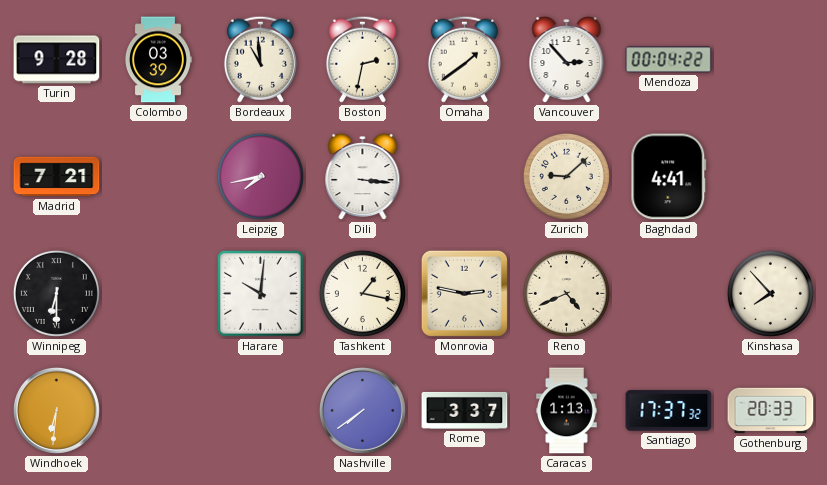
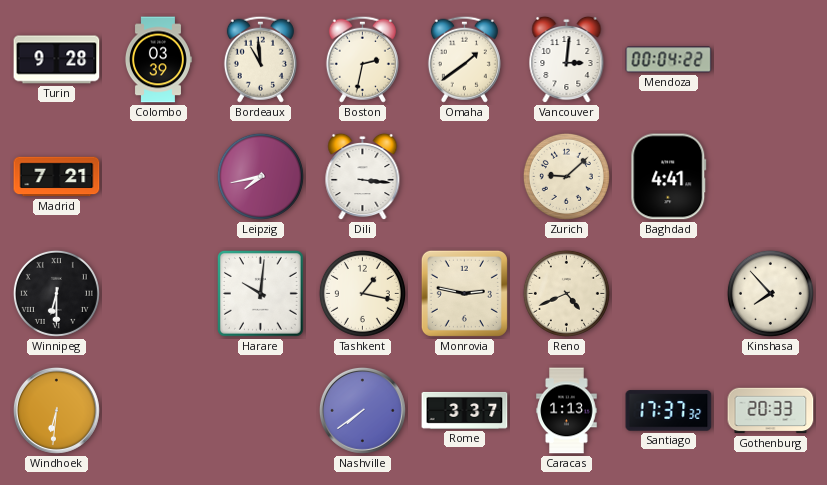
Vancouver: 2:53 -> 3:01 (567, 60)
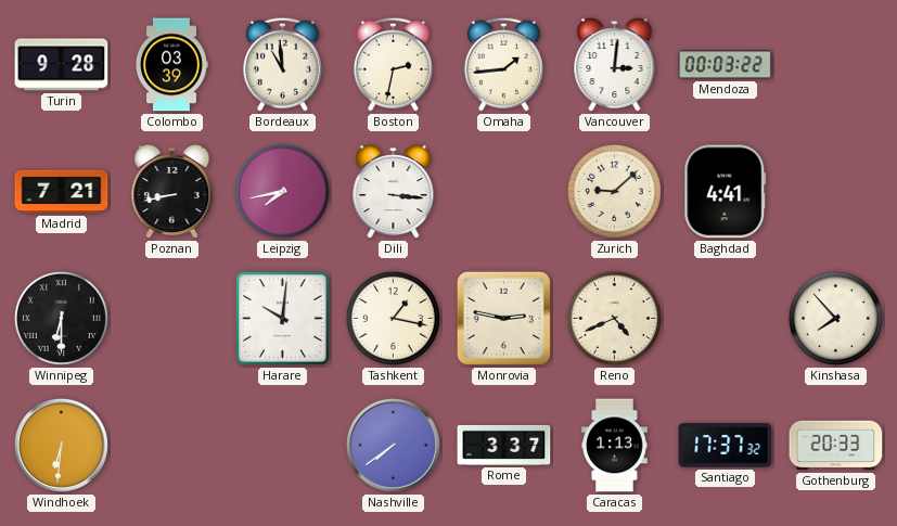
Omaha: 1:39 -> 1:44 (503, 64)
Mendoza: 00:04 -> 00:03 (726, 65)
Poznan: none -> 8:43 (172, 192)
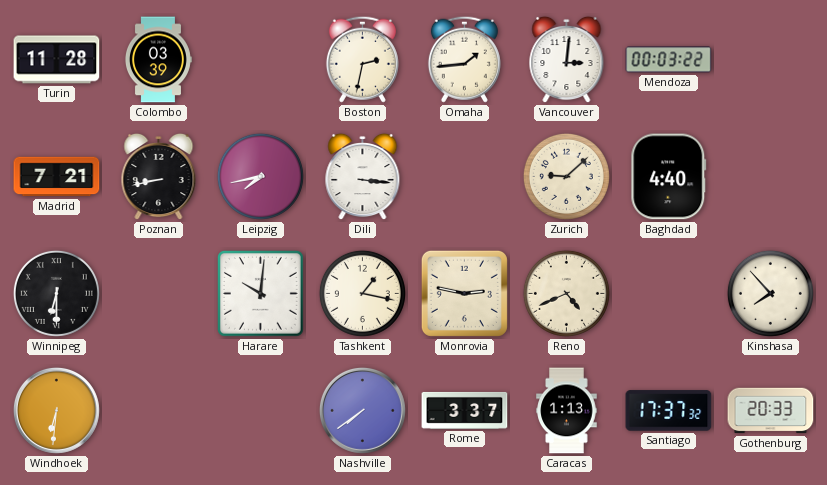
Turin: 9:28 -> 11:28 (57, 60)
Bordeaux: 10:59 -> none (282, 64)
Baghdad: 4:41 -> 4:40 (669, 177)
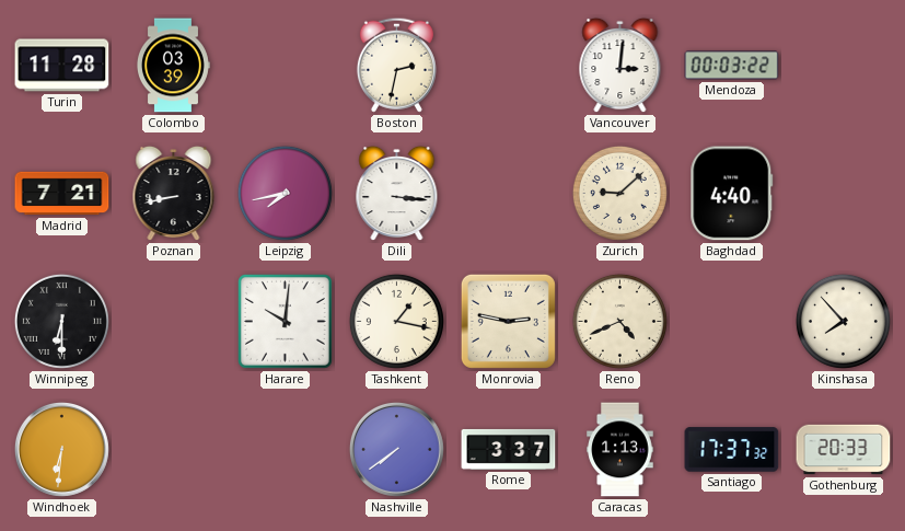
Omaha: 1:44 -> none (464, 59)
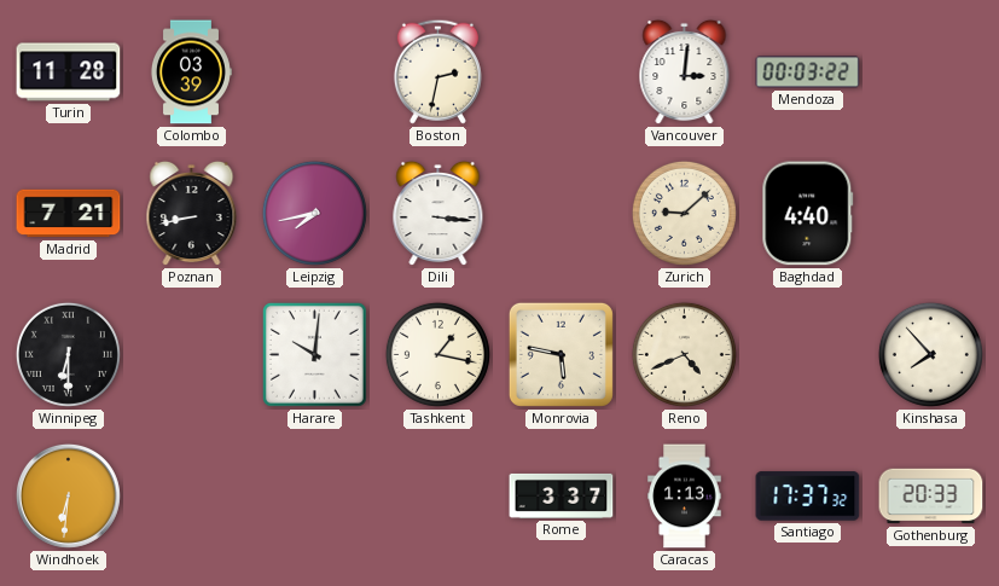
Monrovia: 2:47 -> 5:47 (561, 354)
Nashville: 7:39 -> none (396, 449)
